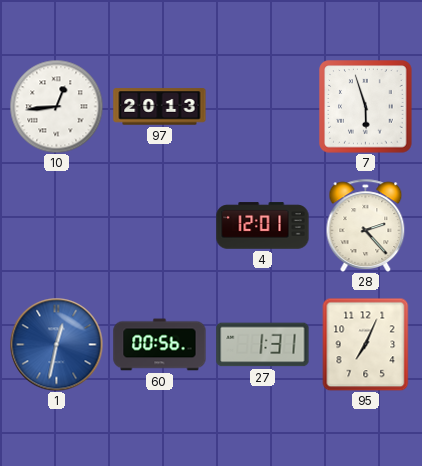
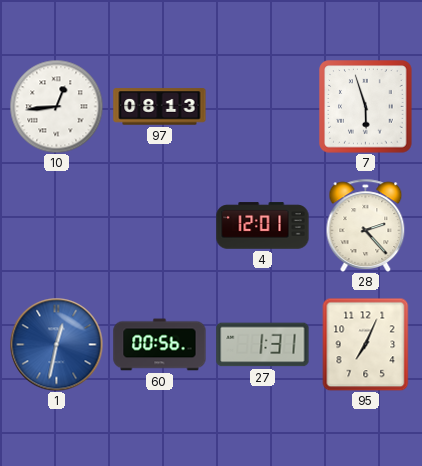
97: 20:13 -> 08:13 (160, 107)
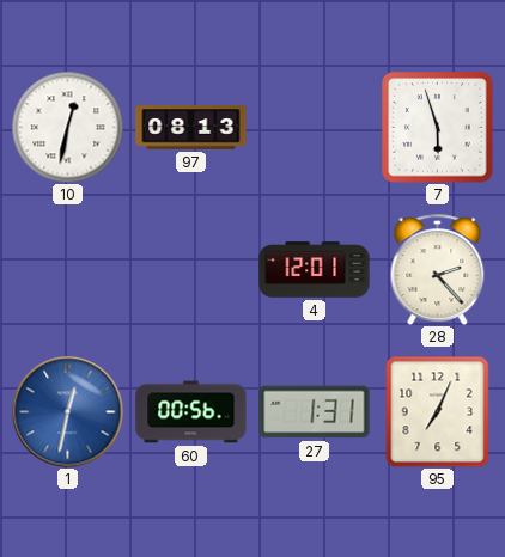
10: 12:44 -> 12:32 (67, 127)
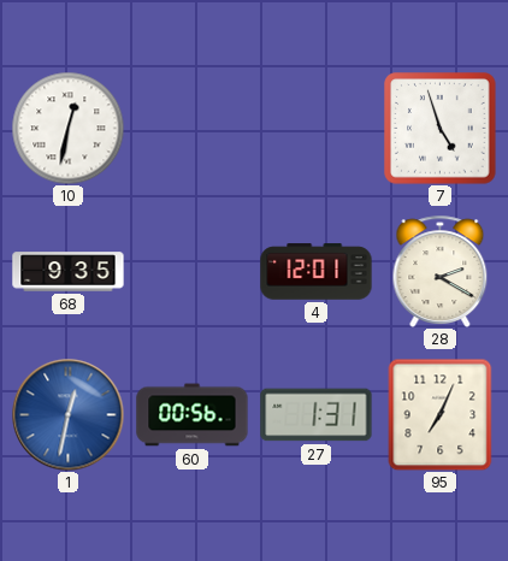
97: 08:13 -> none (191, 128)
7: 5:57 -> 4:57 (441, 129)
68: none -> 9:35 (69, 272)
28: 2:23 -> 2:20 (441, 271)
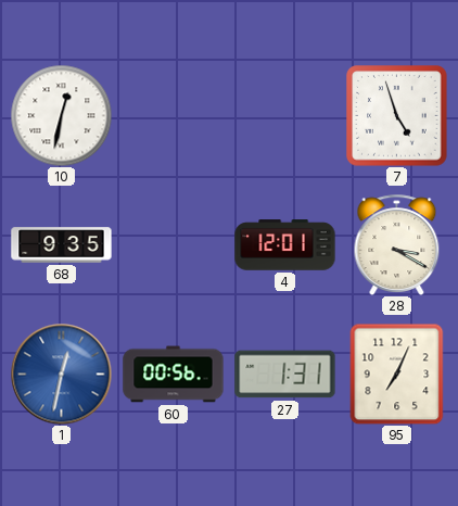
28: 2:20 -> 3:20 (397, 244)
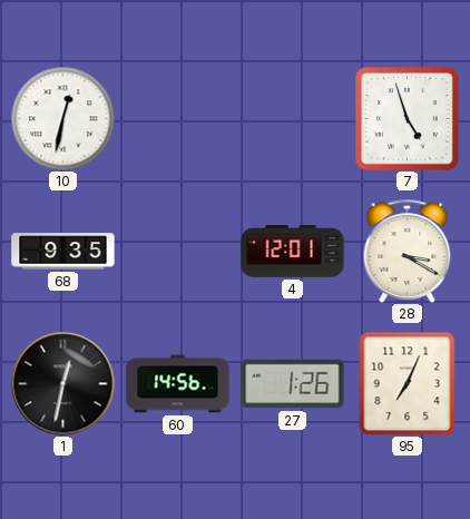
1 dial: blue -> black (62, 383)
60: 00:56 -> 14:56 (178, 384)
27: 1:31 -> 1:26 (293, 384)
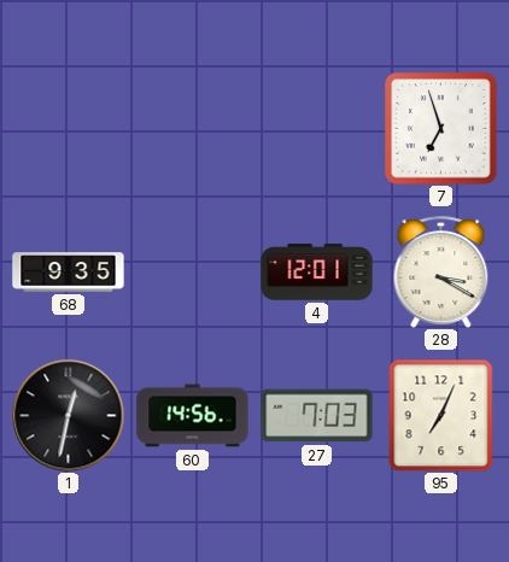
10: 12:32 -> none (62, 118)
7: 4:57 -> 6:57 (441, 129)
27: 1:26 -> 7:03 (317, 416)
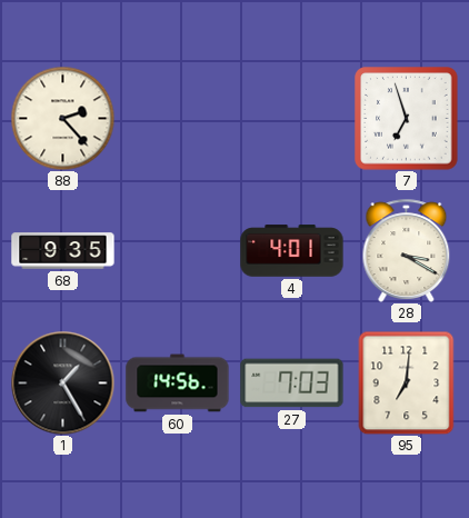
88: none -> 2:23 (62, 118)
4: 12:01 -> 4:01 (292, 251)
1: 12:32 -> 1:25 (62, 382)
95: 7:04 -> 7:01 (407, 382)
